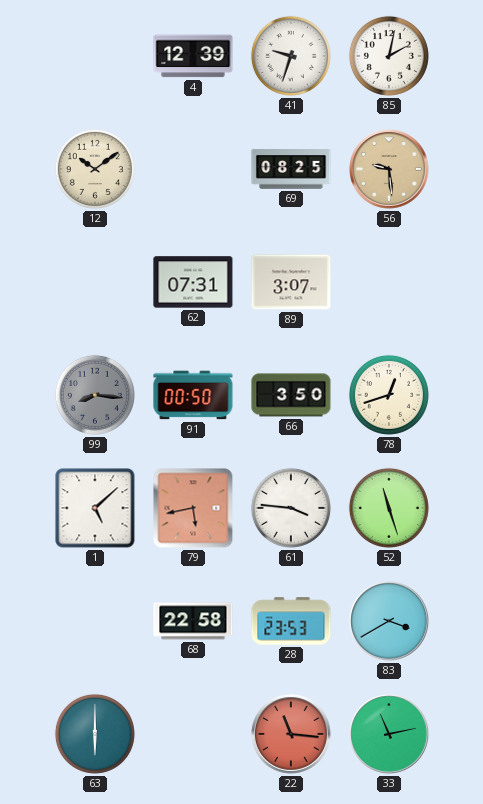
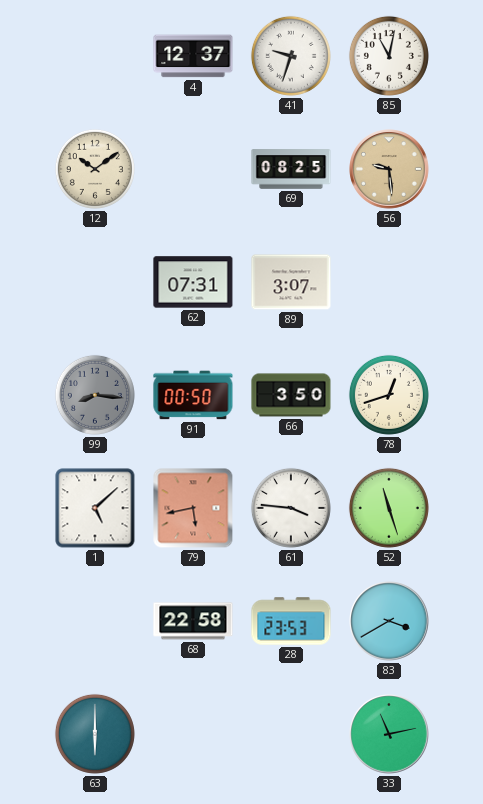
4: 12:39 -> 12:37 (193, 56)
85: 2:02 -> 11:02 (389, 56)
22: 11:16 -> none (291, 734)
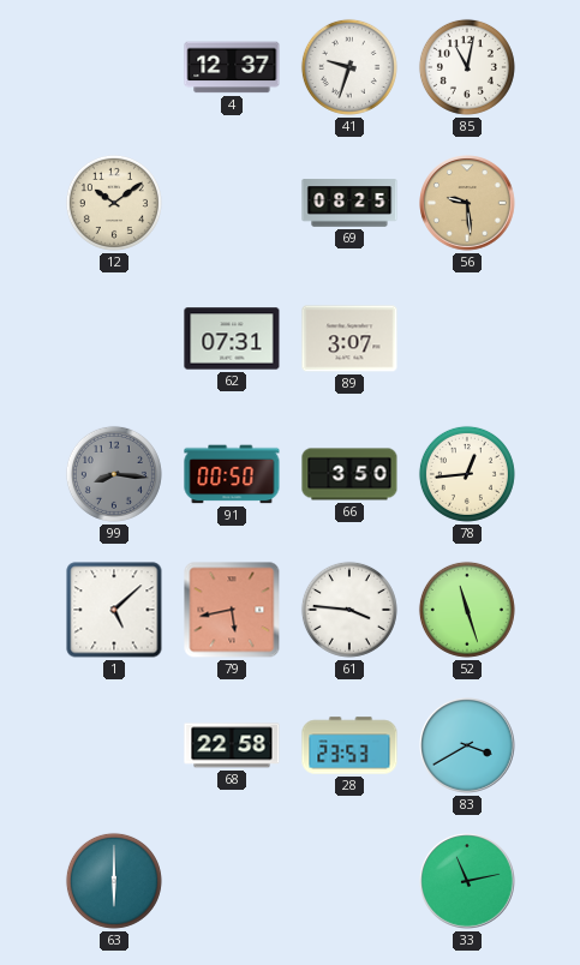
78: 12:42 -> 12:44 (467, 474)
